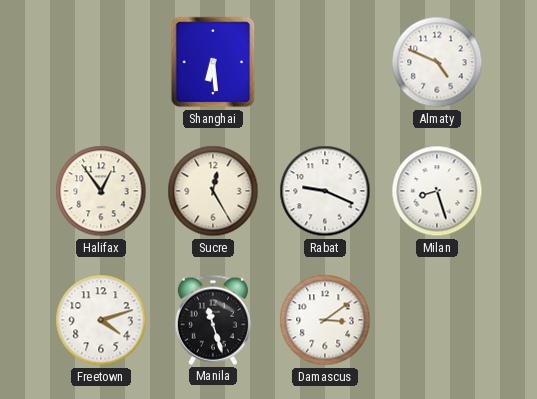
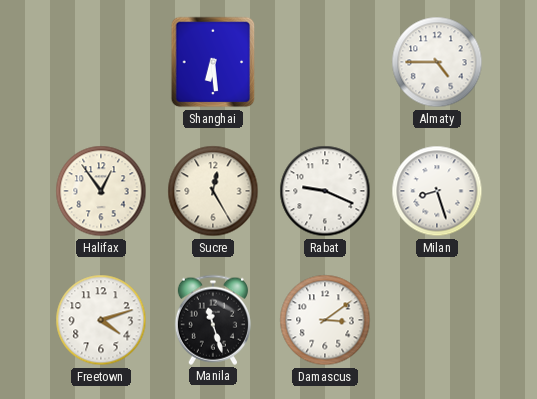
Almaty: 4:49 -> 4:45 (437, 62)
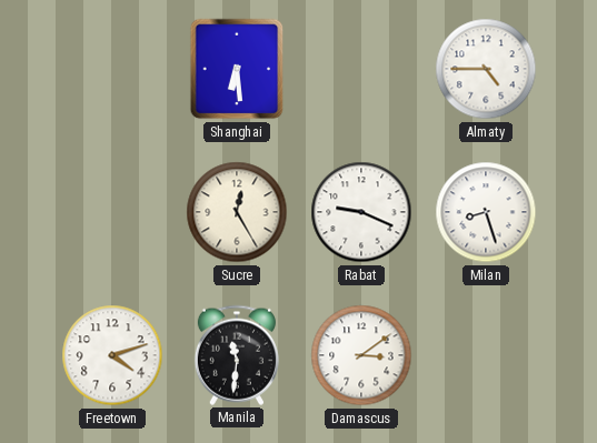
Halifax: 12:54 -> none (101, 191)
Manila: 11:27 -> 11:31 (237, 355)
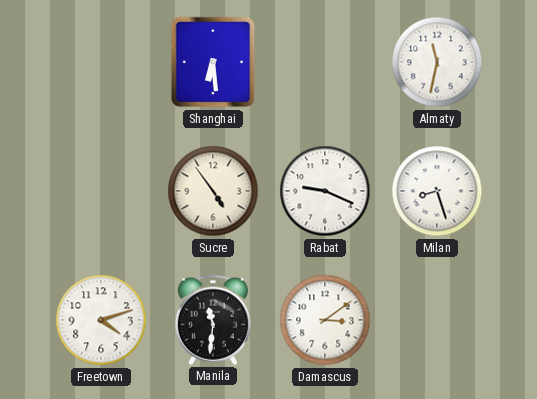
Almaty: 4:45 -> 11:32 (437, 62)
Sucre: 12:25 -> 4:54 (213, 191)
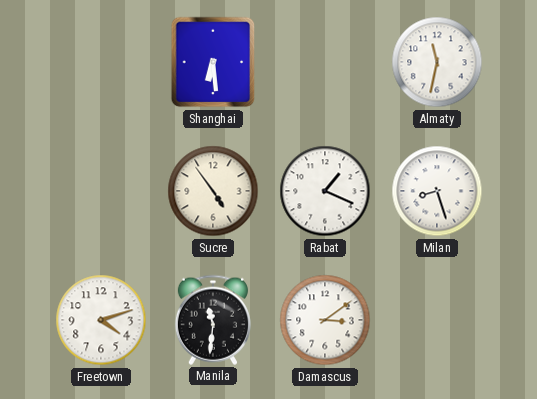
Rabat: 9:19 -> 1:19 (325, 191)
